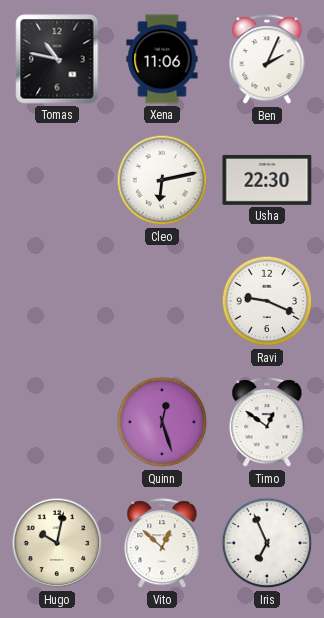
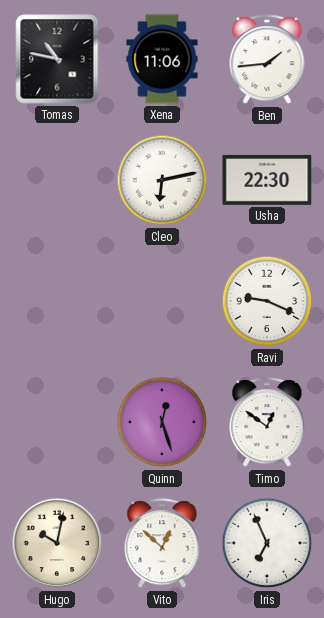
Ben: 2:04 -> 1:44 (267, 60)
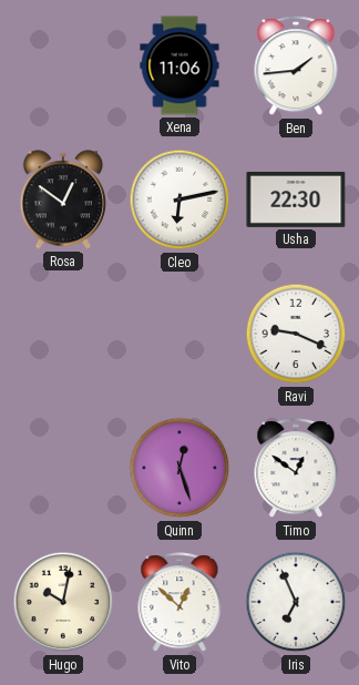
Tomas: 10:47 -> none (57, 59)
Rosa: none -> 12:51 (62, 200)
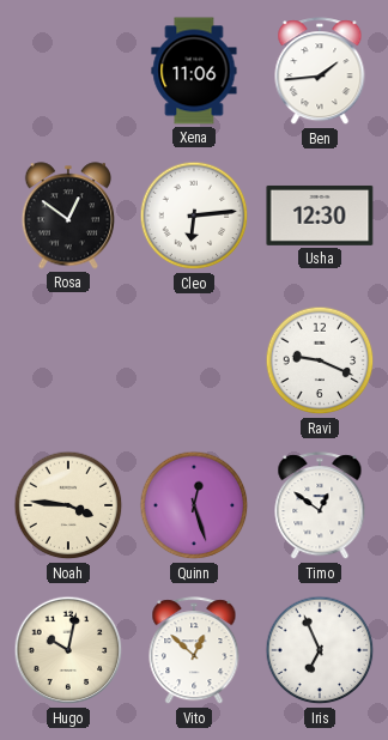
Cleo: 6:13 -> 6:14 (194, 216)
Usha: 22:30 -> 12:30 (320, 216)
Noah: none -> 3:46 (68, 505)
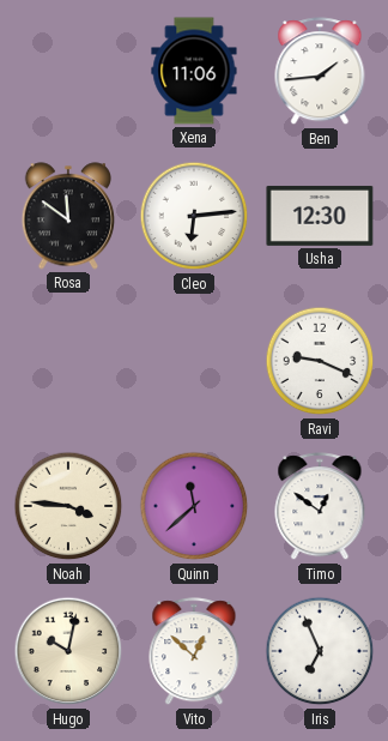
Rosa: 12:51 -> 11:51 (67, 216)
Quinn: 12:27 -> 11:38 (194, 506)
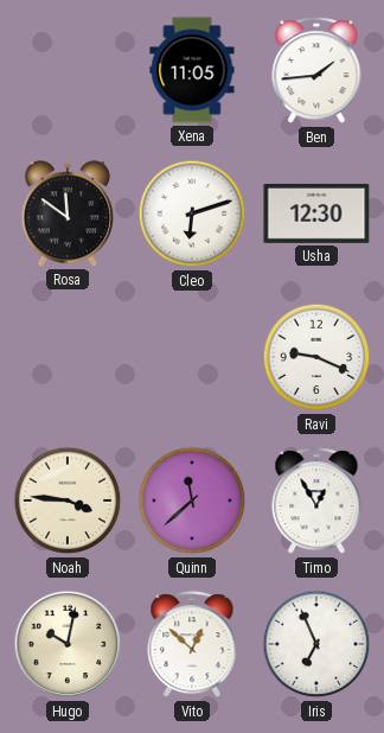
Xena: 11:06 -> 11:05 (192, 70)
Cleo: 6:14 -> 6:12 (192, 213)
Timo: 12:51 -> 12:55 (316, 502)
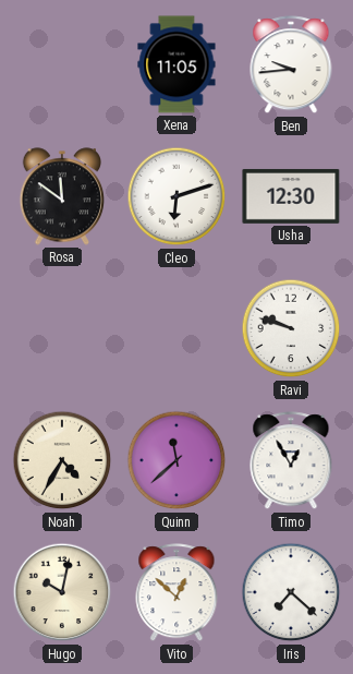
Ben: 1:44 -> 9:44 (291, 65)
Ravi: 9:19 -> 9:48 (291, 328)
Noah: 3:46 -> 4:35 (62, 460)
Iris: 6:56 -> 7:22 (291, 592)
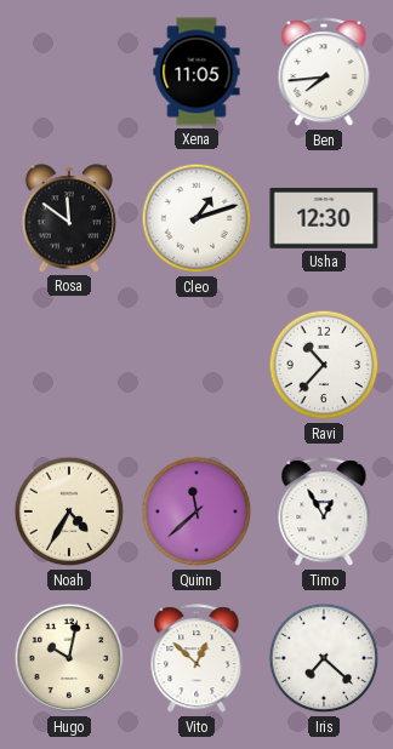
Ben: 9:44 -> 7:44 (324, 73)
Cleo: 6:12 -> 1:12 (196, 218)
Ravi: 9:48 -> 10:37 (324, 365)
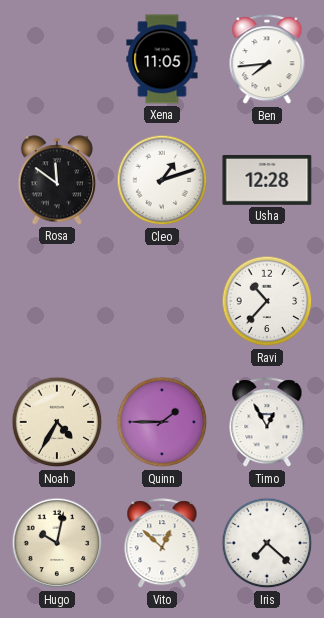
Usha: 12:30 -> 12:28 (267, 180)
Quinn: 11:38 -> 1:45 (162, 422)
